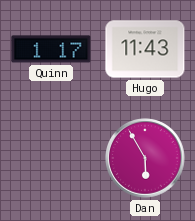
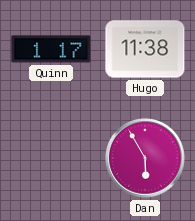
Hugo: 11:43 -> 11:38 (145, 49)
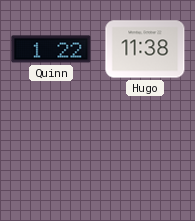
Quinn: 1:17 -> 1:22 (51, 49)
Dan: 5:55 -> none (145, 158)
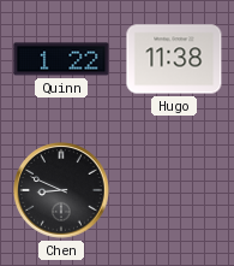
Chen: none -> 8:49 (61, 190)
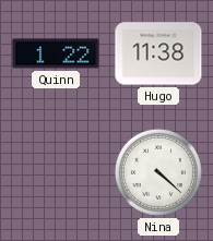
Chen: 8:49 -> none (61, 190)
Nina: none -> 4:22 (158, 172)
